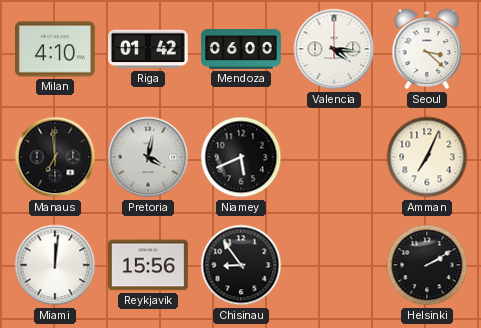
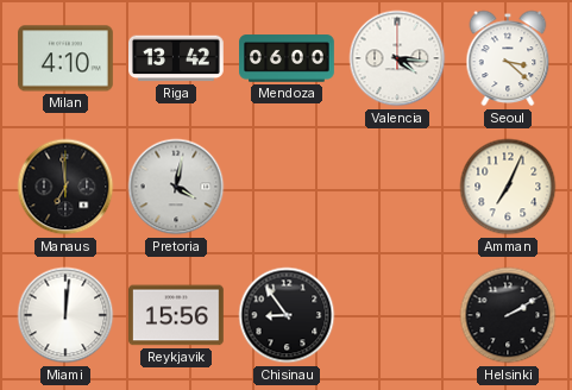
Riga: 01:42 -> 13:42 (176, 58)
Niamey: 5:41 -> none (241, 157)
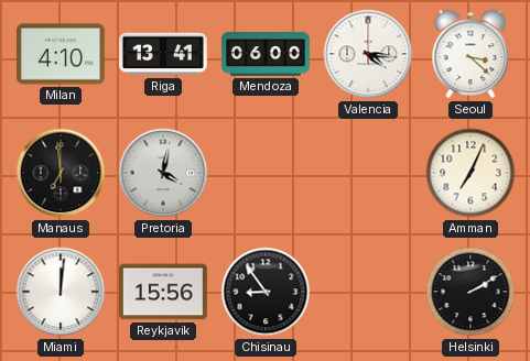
Riga: 13:42 -> 13:41 (163, 54)
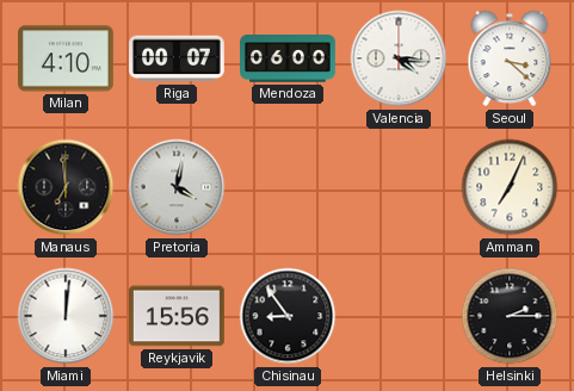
Riga: 13:41 -> 00:07 (177, 58)
Helsinki: 2:10 -> 2:15 (510, 316)
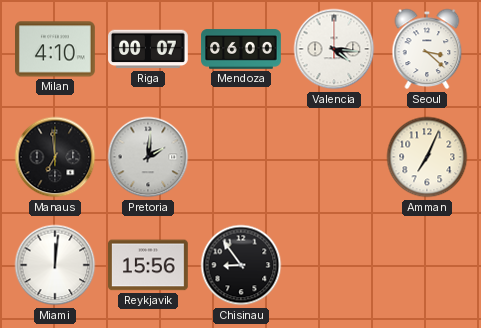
Pretoria: 4:02 -> 2:01 (148, 157)
Helsinki: 2:15 -> none (510, 316)
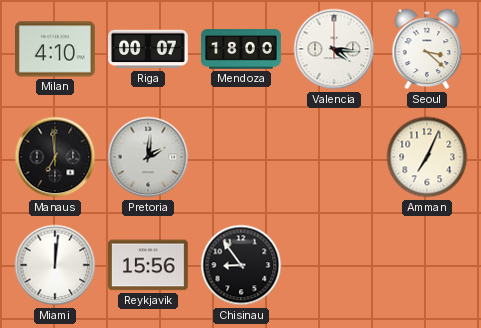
Mendoza: 06:00 -> 18:00 (241, 49)
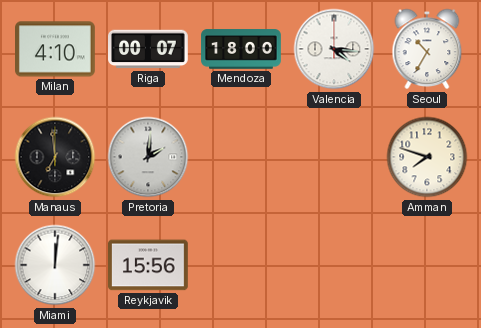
Seoul: 3:22 -> 10:35 (427, 49)
Amman: 7:04 -> 7:48 (427, 157)
Chisinau: 8:54 -> none (241, 265)
